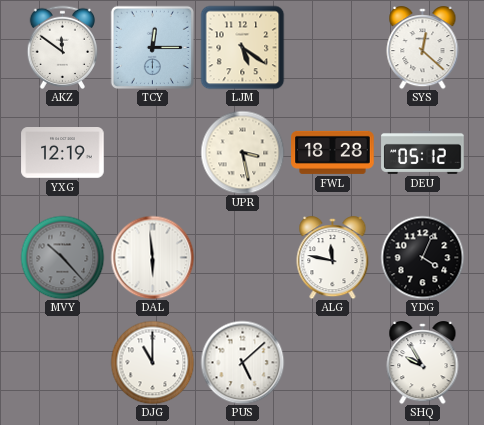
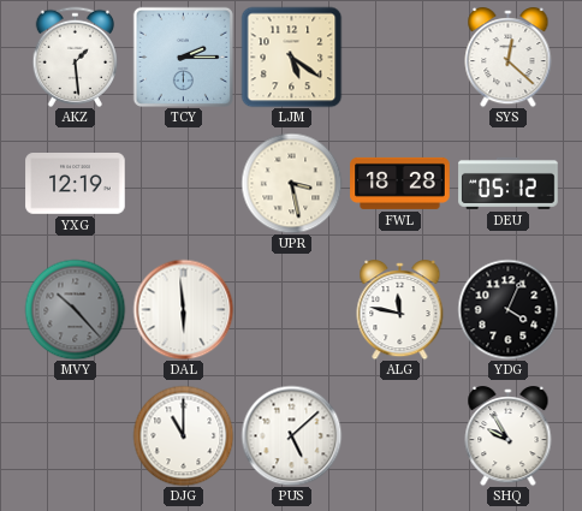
AKZ: 11:51 -> 1:29 (75, 57)
TCY: 12:15 -> 2:15 (183, 57)
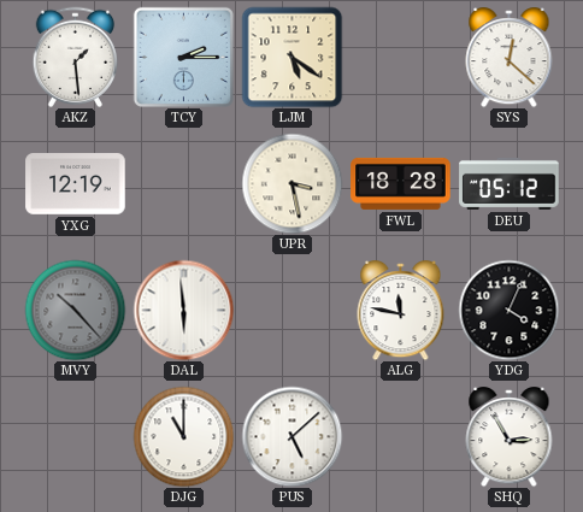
SHQ: 9:55 -> 2:55 (510, 437)
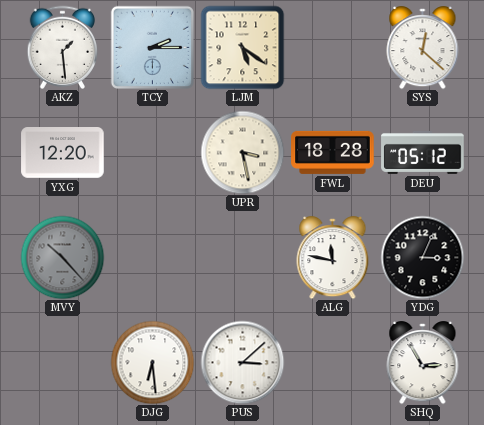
YXG: 12:19 -> 12:20 (63, 153)
DAL: 5:59 -> none (183, 310)
YDG: 4:04 -> 3:04 (422, 257)
DJG: 11:00 -> 6:29 (152, 362)
PUS: 5:08 -> 3:08 (242, 362)
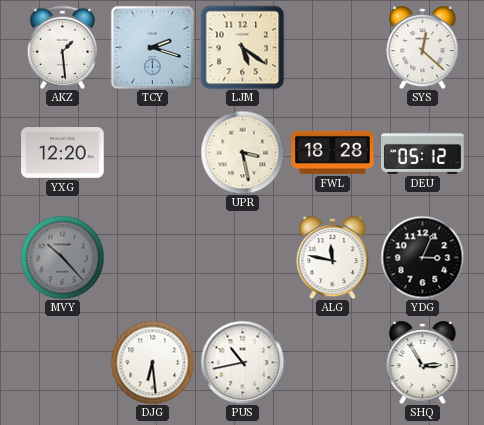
TCY: 2:15 -> 2:18 (152, 47)
PUS: 3:08 -> 10:43 (242, 362)
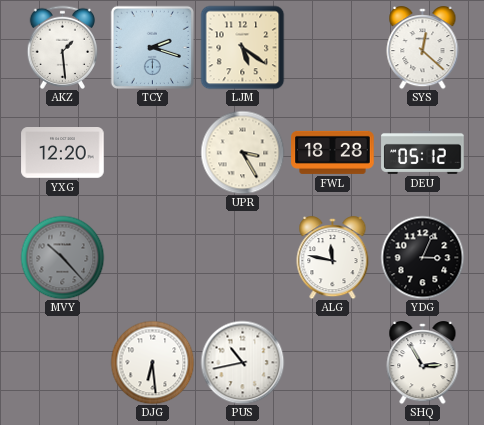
UPR: 3:28 -> 3:25 (242, 152)
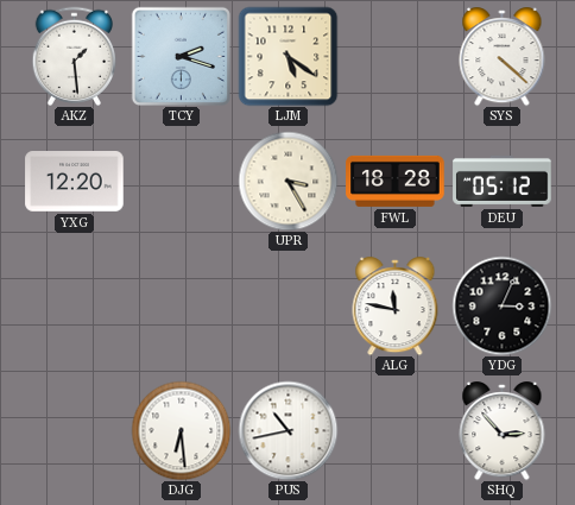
SYS: 12:22 -> 4:22 (503, 57)
MVY: 10:23 -> none (62, 257)
SHQ: 2:55 -> 2:53 (503, 431)
